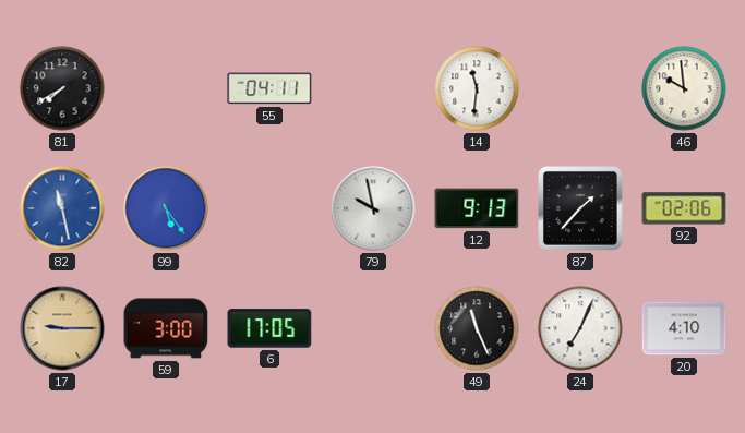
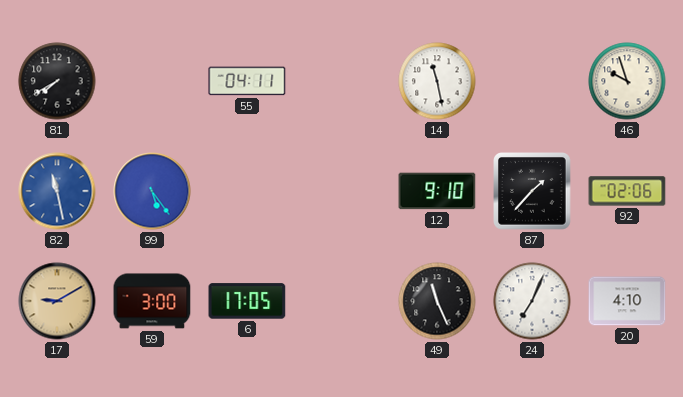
14: 11:31 -> 11:28 (437, 81)
46: 9:59 -> 9:57 (627, 81)
79: 9:58 -> none (373, 208)
12: 9:13 -> 9:10 (437, 191)
17: 9:15 -> 9:10 (57, 301)
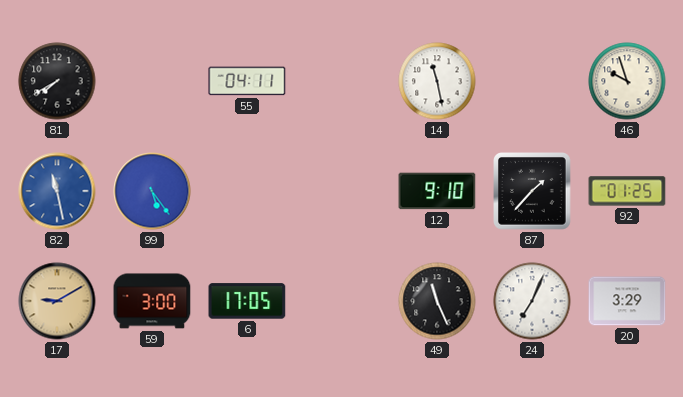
92: 02:06 -> 01:25 (627, 191)
20: 4:10 -> 3:29 (627, 301)
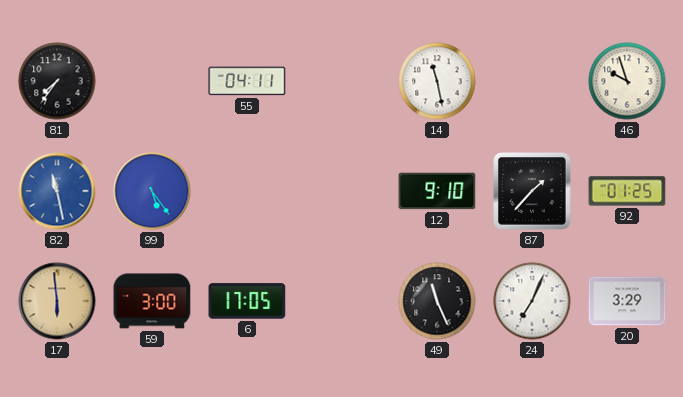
81: 7:40 -> 7:36 (57, 81)
17: 9:10 -> 5:59 (57, 301)
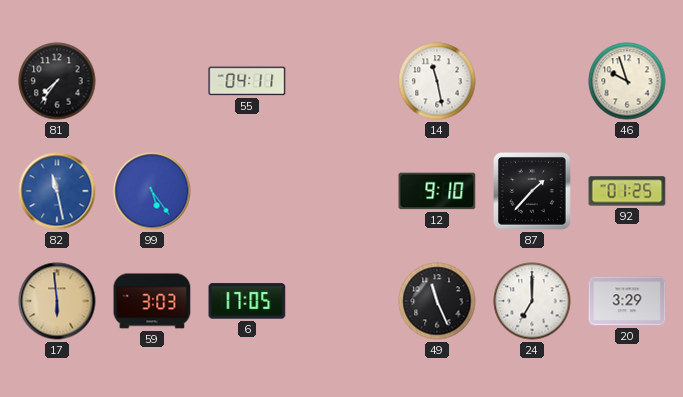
59: 3:00 -> 3:03 (152, 301)
24: 7:04 -> 7:00 (532, 301)
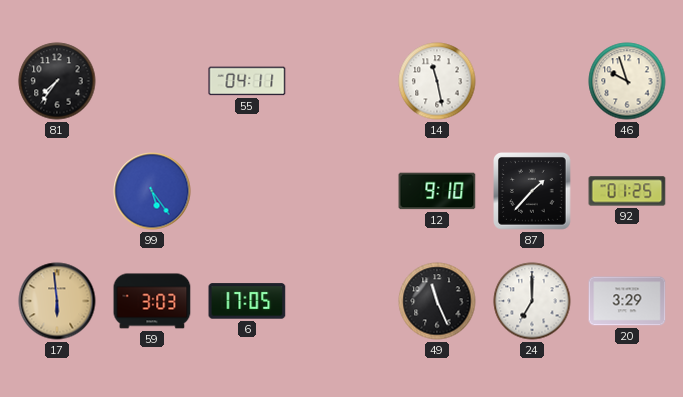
82: 11:28 -> none (57, 191)
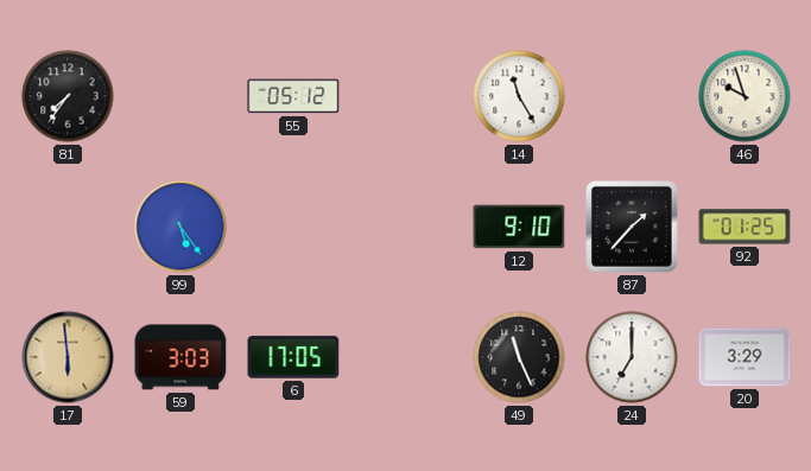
55: 04:11 -> 05:12 (293, 96)
14: 11:28 -> 11:25 (519, 96)
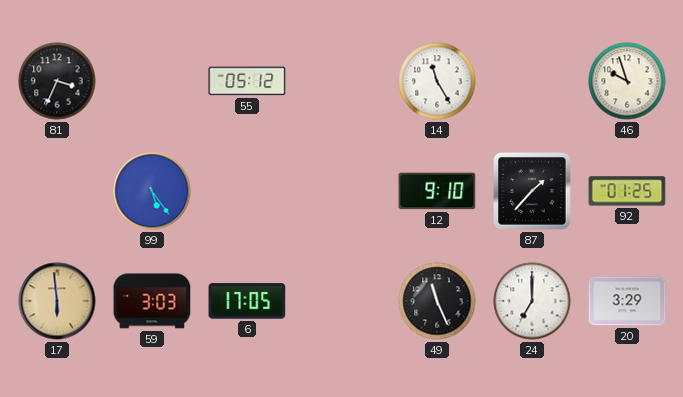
81: 7:36 -> 3:34 (57, 81)
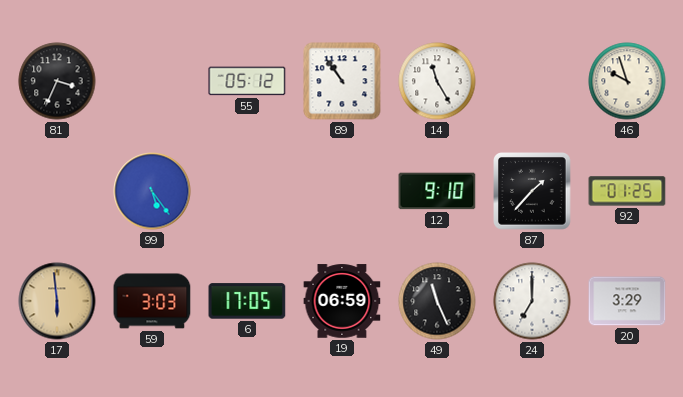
89: none -> 10:54 (342, 81)
19: none -> 06:59 (342, 301)
